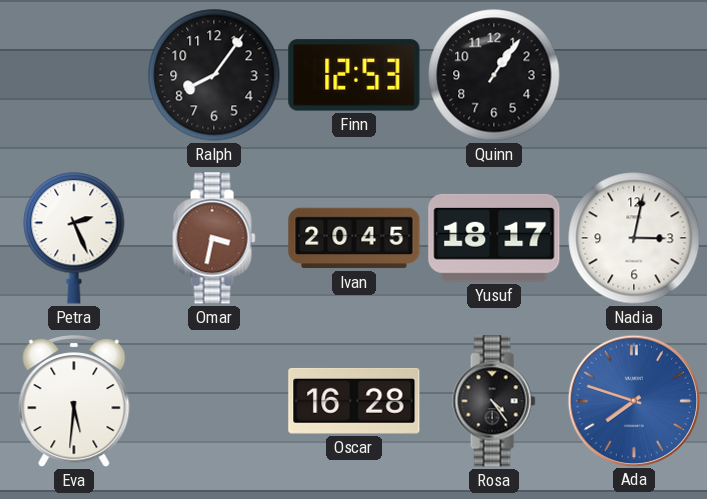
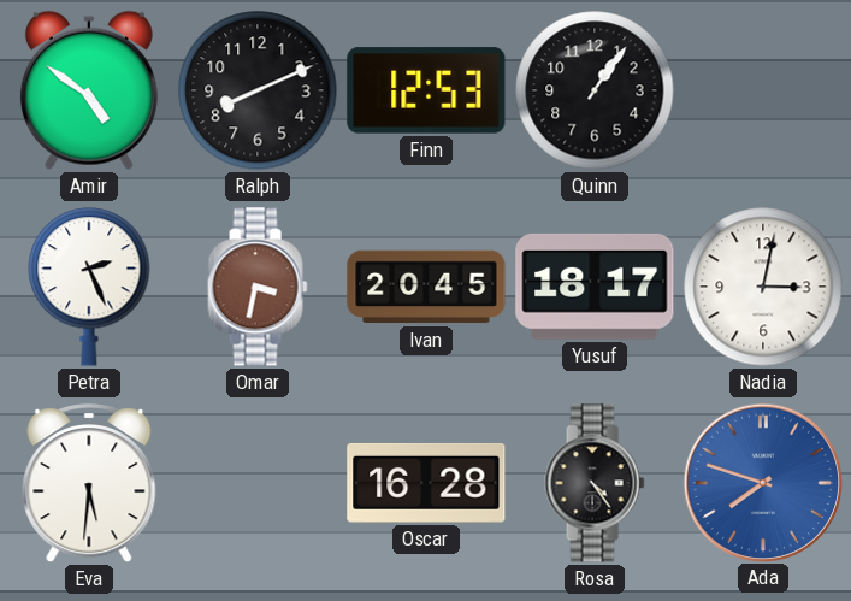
Amir: none -> 4:51 (89, 90)
Ralph: 8:06 -> 8:11 (258, 90)
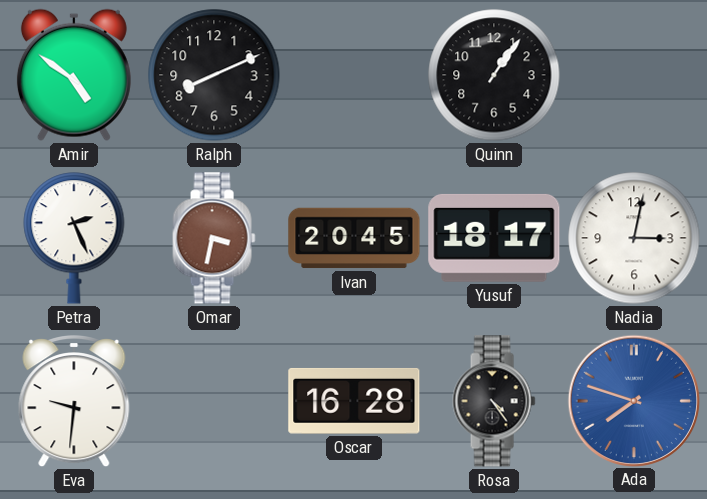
Finn: 12:53 -> none (426, 90)
Eva: 5:31 -> 9:31 (74, 402)
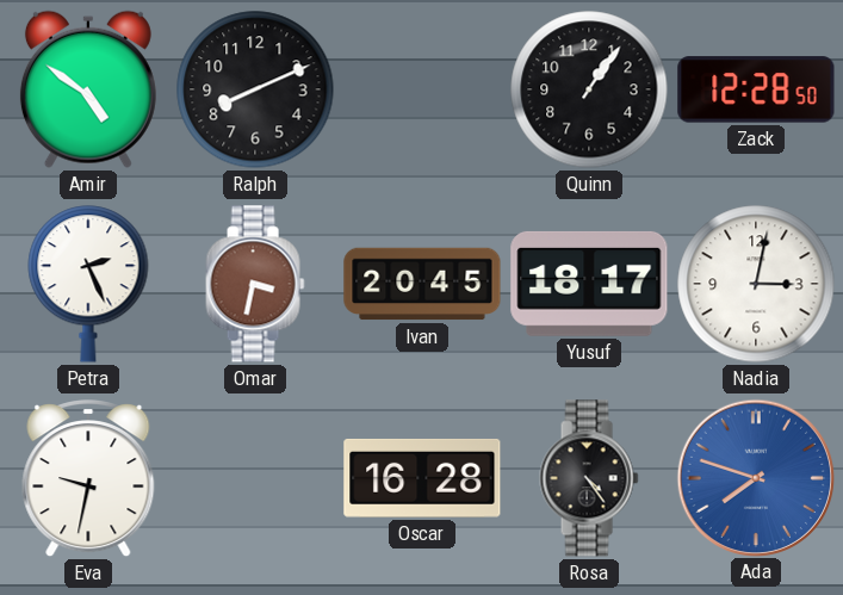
Zack: none -> 12:28 (756, 89)
Eva: 9:31 -> 9:32 (88, 479)
